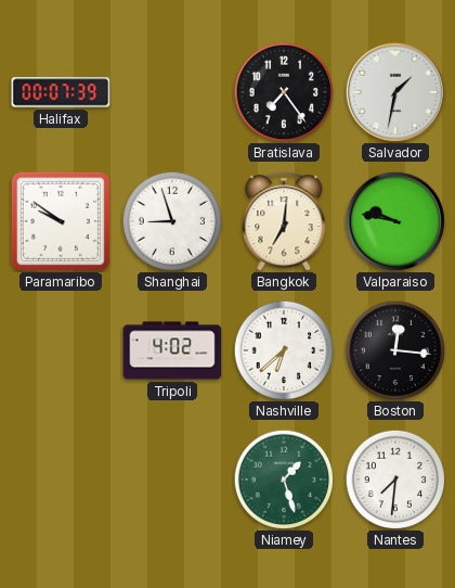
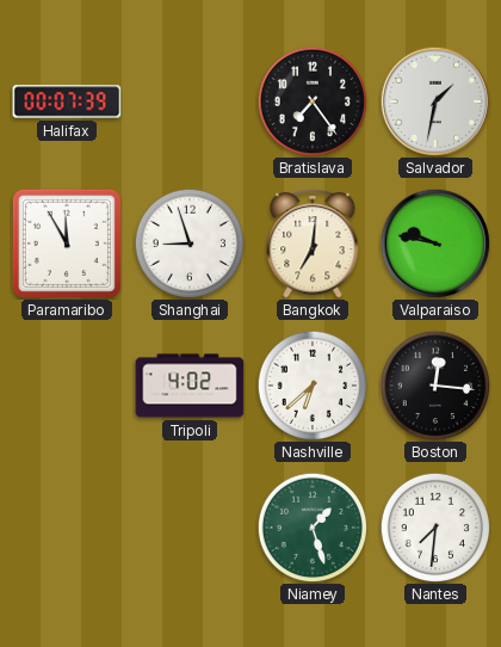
Paramaribo: 9:51 -> 11:55 (67, 244)
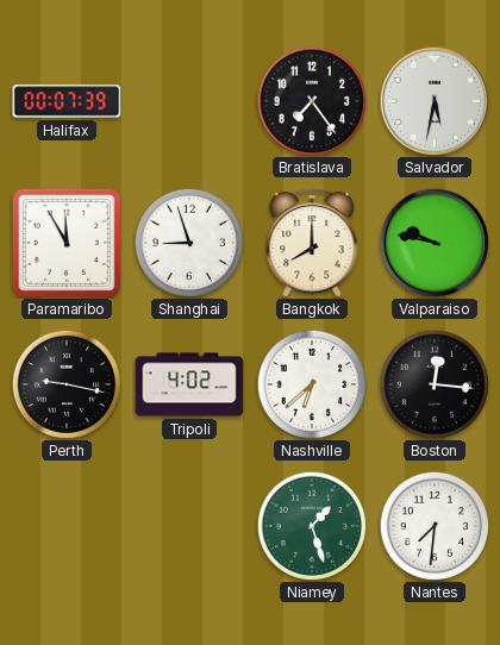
Salvador: 1:32 -> 5:32 (433, 100)
Bangkok: 7:01 -> 8:00 (312, 244)
Perth: none -> 9:17 (65, 383)
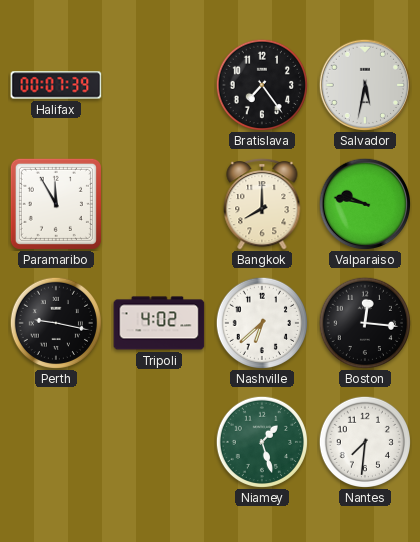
Shanghai: 8:57 -> none (188, 242)
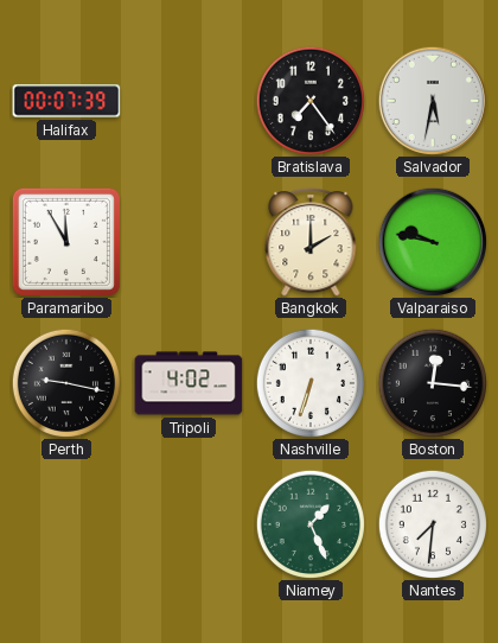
Bangkok: 8:00 -> 2:00 (311, 243)
Nashville: 6:38 -> 6:33 (309, 382)
Niamey: 1:27 -> 1:26 (309, 523)
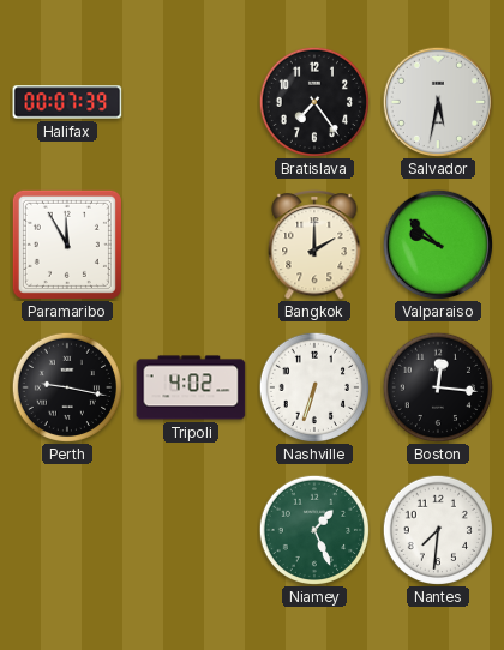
Valparaiso: 9:47 -> 9:52 (437, 243)
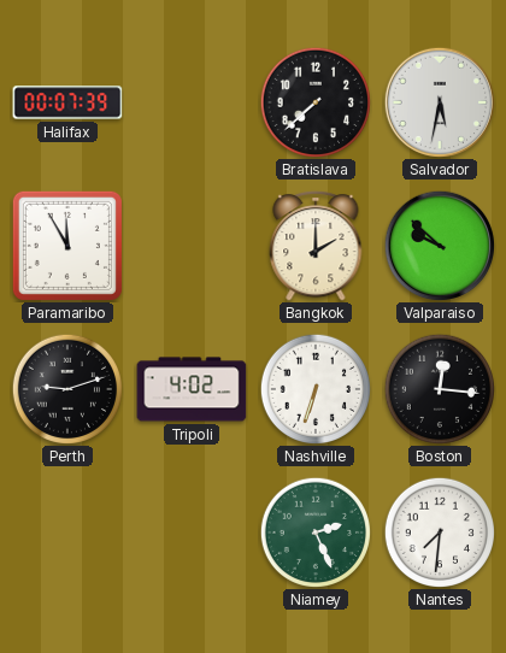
Bratislava: 7:24 -> 7:38 (314, 101)
Perth: 9:17 -> 9:12 (66, 388)
Niamey: 1:26 -> 2:26 (314, 531)
